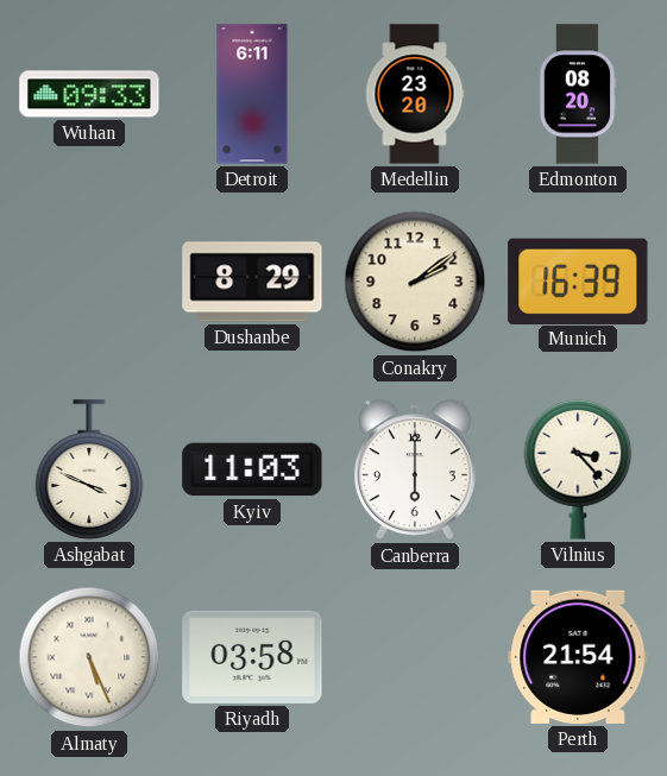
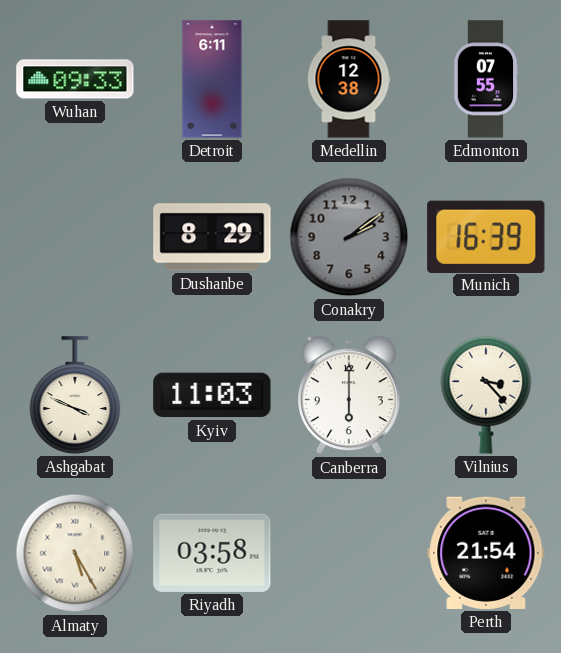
Medellin: 23:20 -> 12:38 (349, 79)
Edmonton: 08:20 -> 07:55 (486, 79)
Conakry dial: cream -> grey (349, 237)
Almaty: 5:26 -> 5:25 (75, 553)
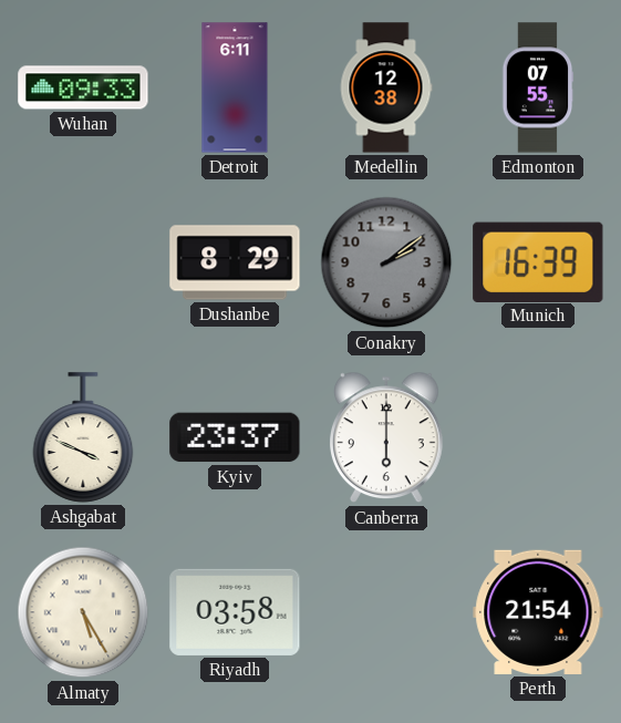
Kyiv: 11:03 -> 23:37 (235, 437)
Vilnius: 3:23 -> none (486, 395)
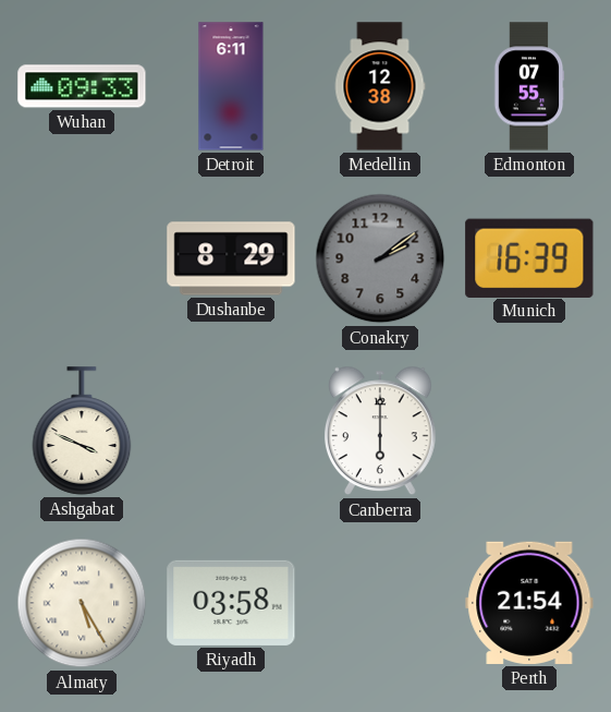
Kyiv: 23:37 -> none (235, 437)
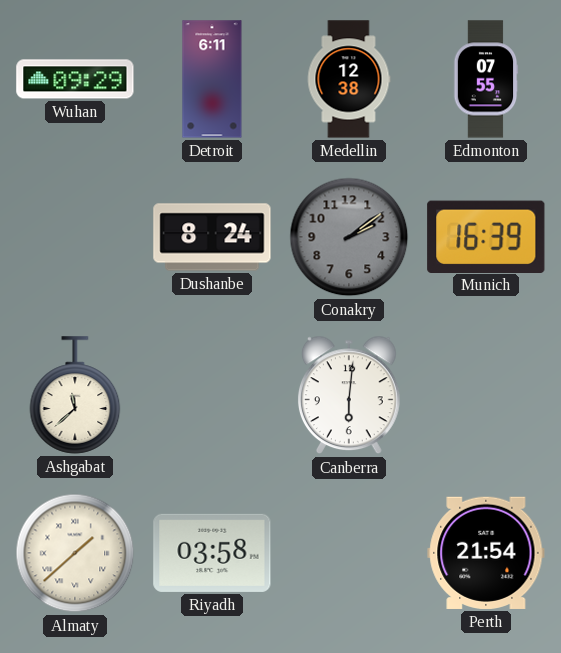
Wuhan: 09:33 -> 09:29 (75, 79)
Dushanbe: 8:29 -> 8:24 (212, 237)
Ashgabat: 3:49 -> 11:38 (75, 395)
Canberra: 6:00 -> 6:01 (349, 395)
Almaty: 5:25 -> 1:38 (75, 553)
